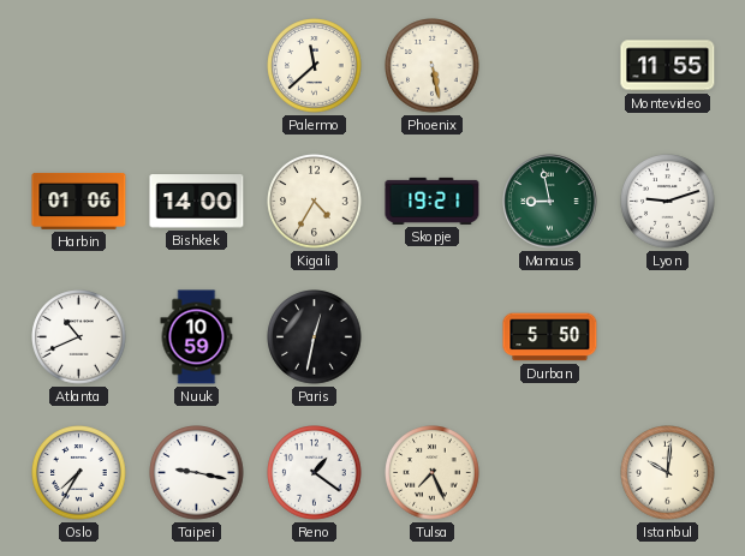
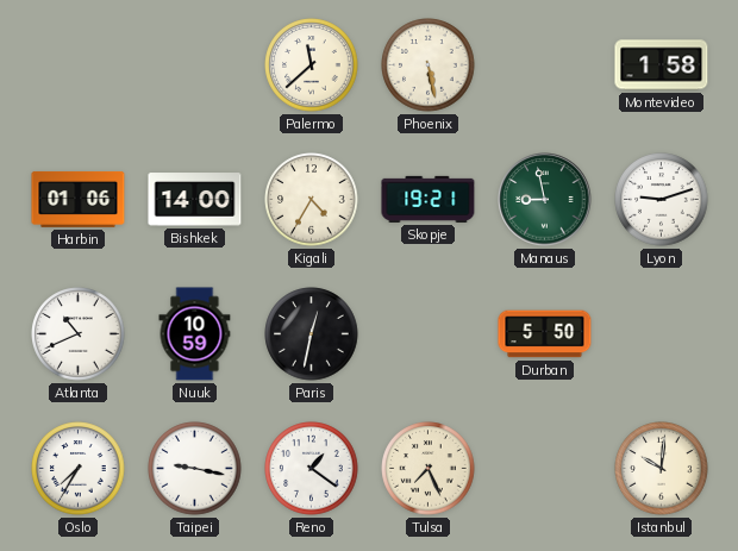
Montevideo: 11:55 -> 1:58 (662, 65)
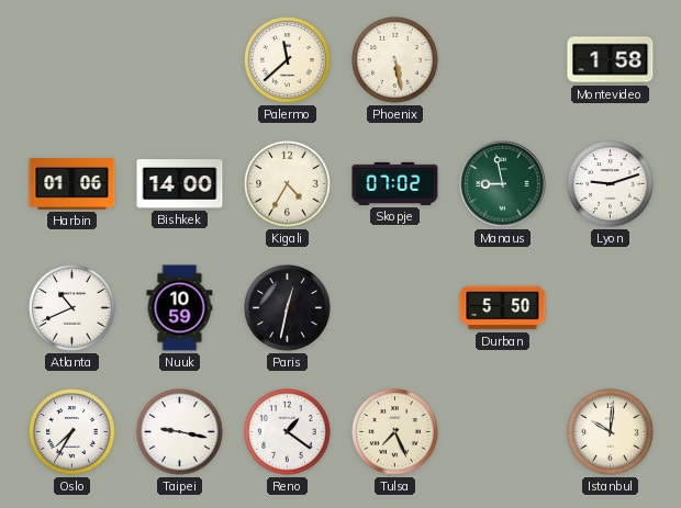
Skopje: 19:21 -> 07:02 (395, 183)
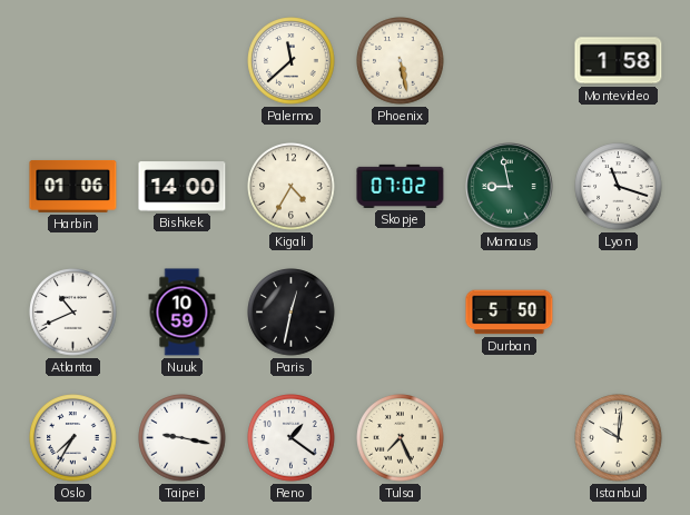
Lyon: 9:12 -> 11:18 (619, 187)
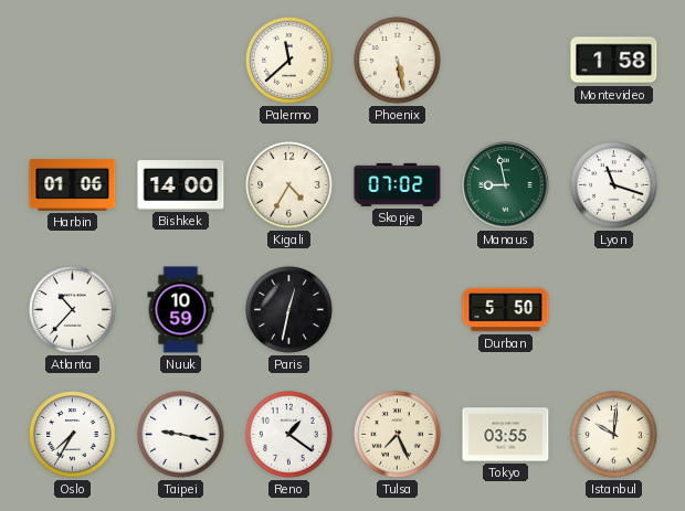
Atlanta: 10:41 -> 10:37 (73, 310)
Tokyo: none -> 03:55 (506, 435)
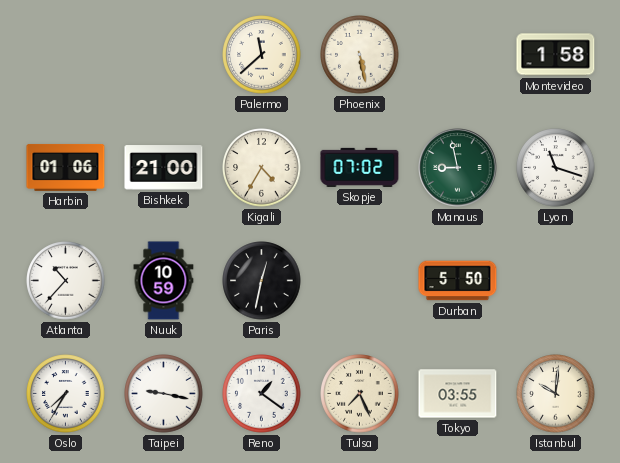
Bishkek: 14:00 -> 21:00 (164, 168)
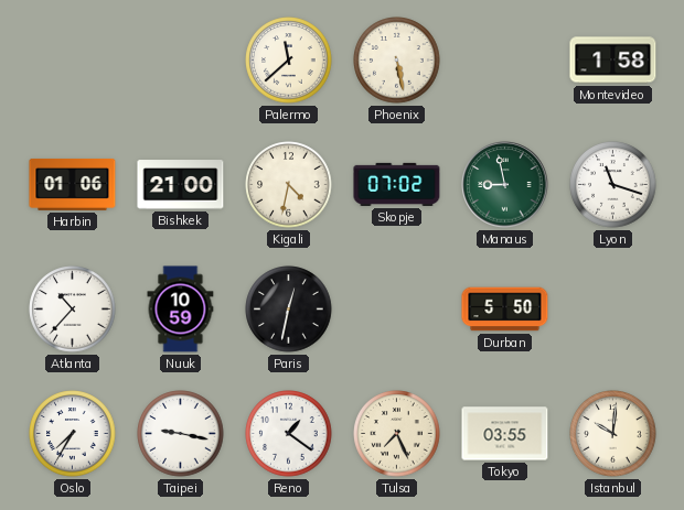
Kigali: 4:35 -> 4:32 (289, 185)
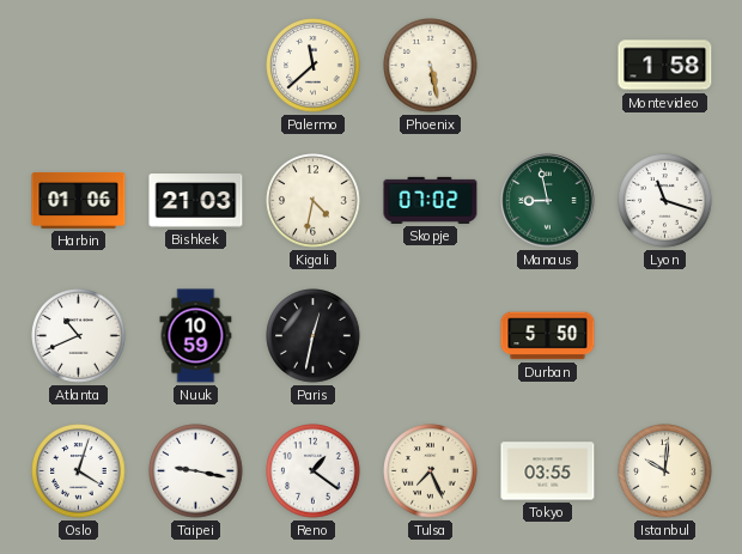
Bishkek: 21:00 -> 21:03 (196, 201)
Atlanta: 10:37 -> 10:41 (79, 336)
Oslo: 7:35 -> 4:03 (79, 471)
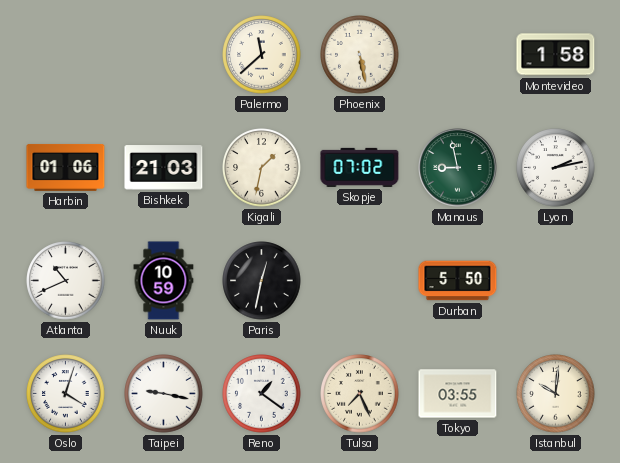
Kigali: 4:32 -> 1:32 (262, 168)
Lyon: 11:18 -> 2:13 (556, 168)
